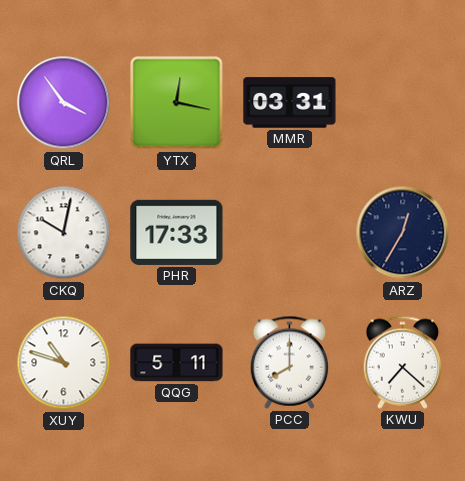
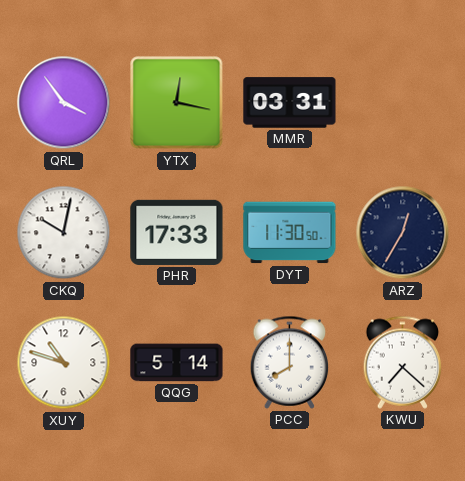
DYT: none -> 11:30 (290, 233)
QQG: 5:11 -> 5:14 (177, 363)
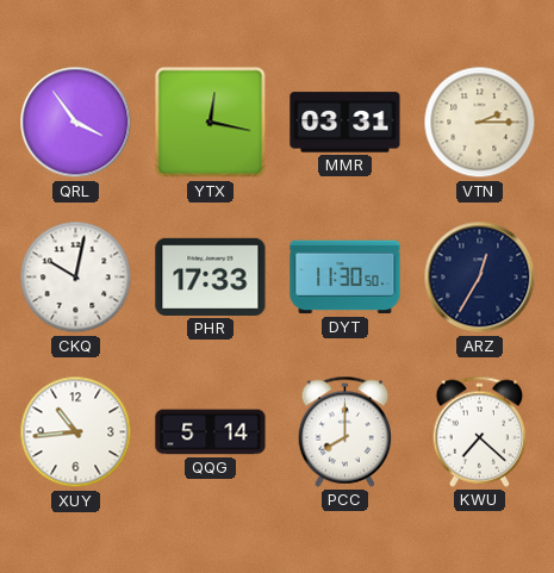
VTN: none -> 2:15 (480, 123)
XUY: 10:48 -> 10:44 (76, 432)
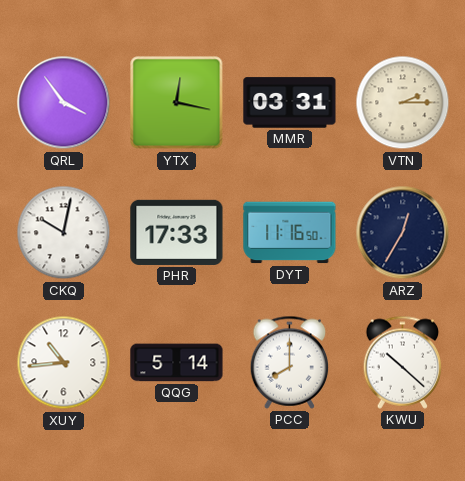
DYT: 11:30 -> 11:16 (290, 233)
KWU: 7:22 -> 10:22 (403, 362)
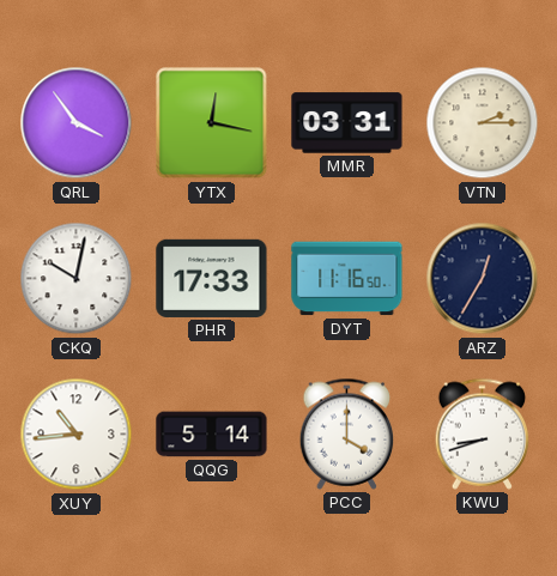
PCC: 8:00 -> 4:00 (347, 433)
KWU: 10:22 -> 8:42 (483, 433)
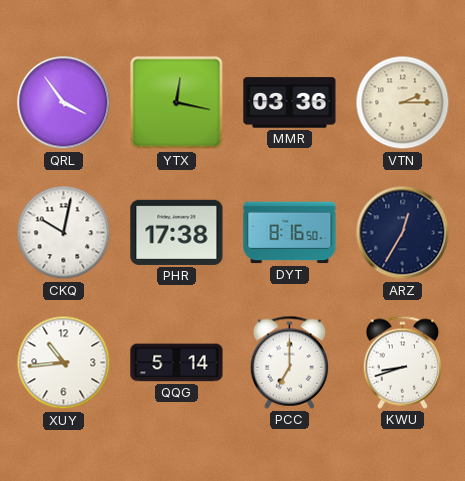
MMR: 03:31 -> 03:36 (290, 103)
PHR: 17:33 -> 17:38 (177, 232)
DYT: 11:16 -> 8:16 (290, 233)
PCC: 4:00 -> 7:00 (290, 362)
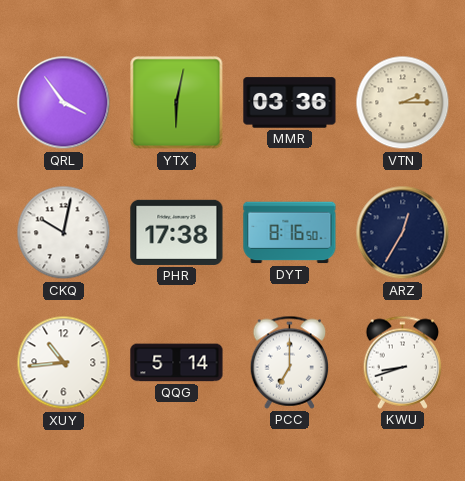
YTX: 12:17 -> 6:02 (177, 103)
